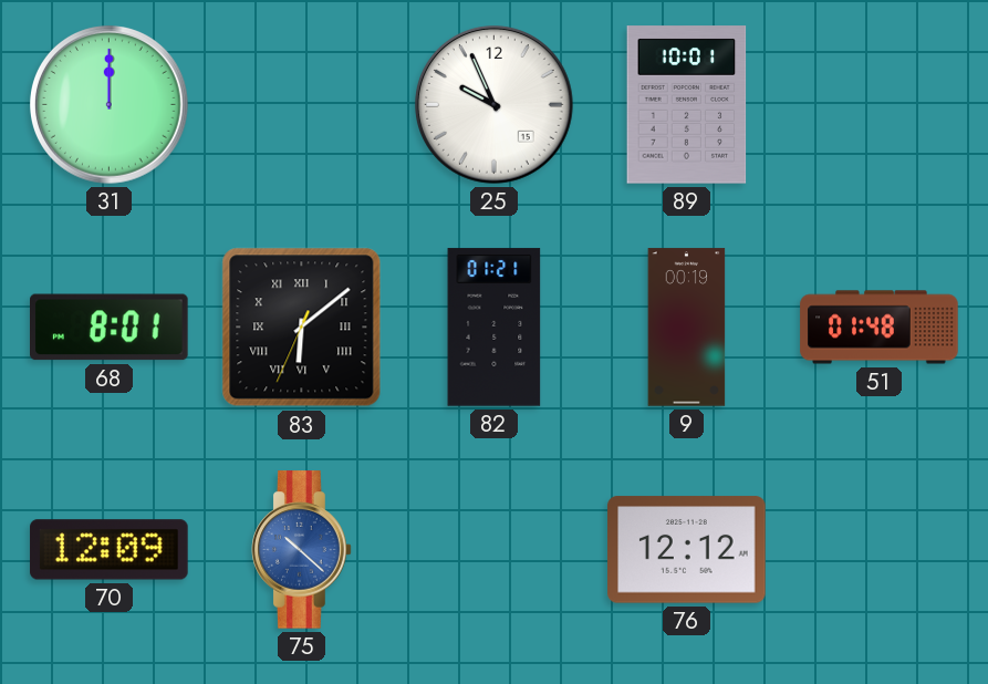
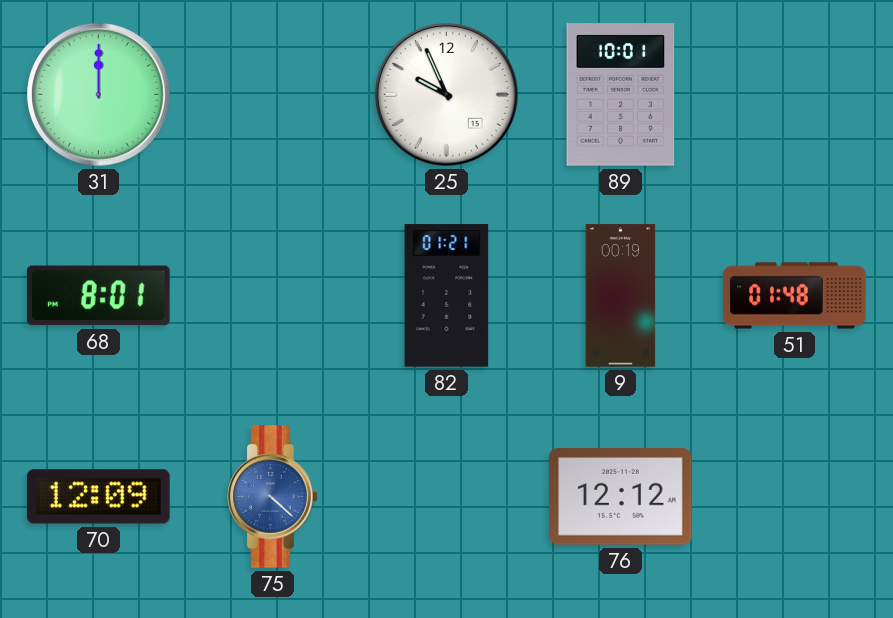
83: 6:08 -> none (302, 328)
75: 10:22 -> 4:22 (273, 497)
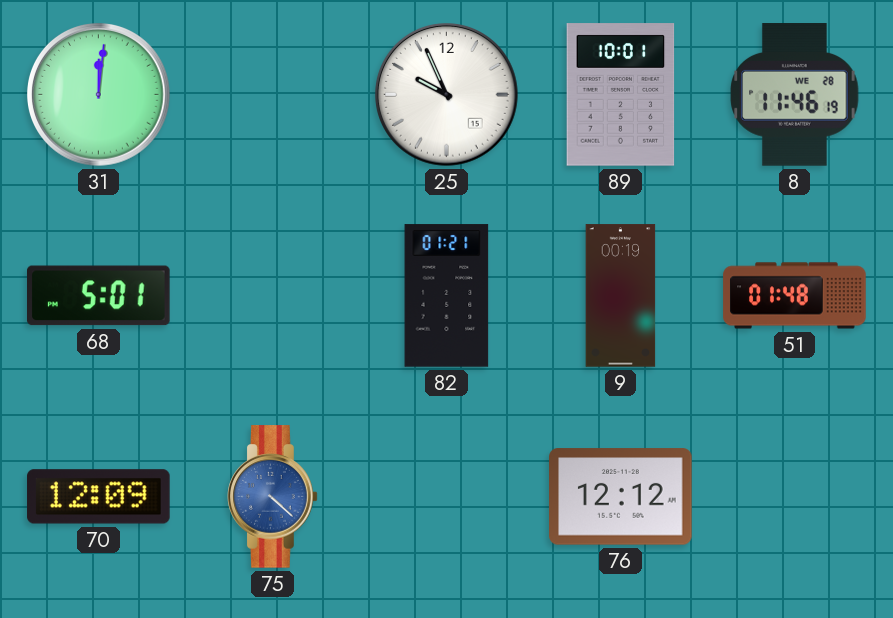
31: 12:00 -> 12:01 (99, 95)
8: none -> 11:46 (795, 95)
68: 8:01 -> 5:01 (99, 296)
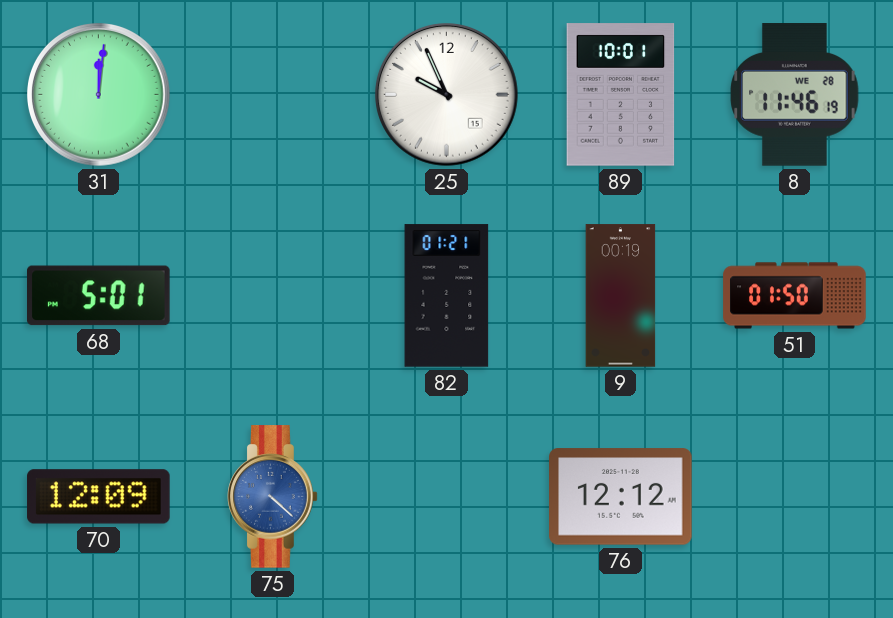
51: 01:48 -> 01:50 (795, 296)
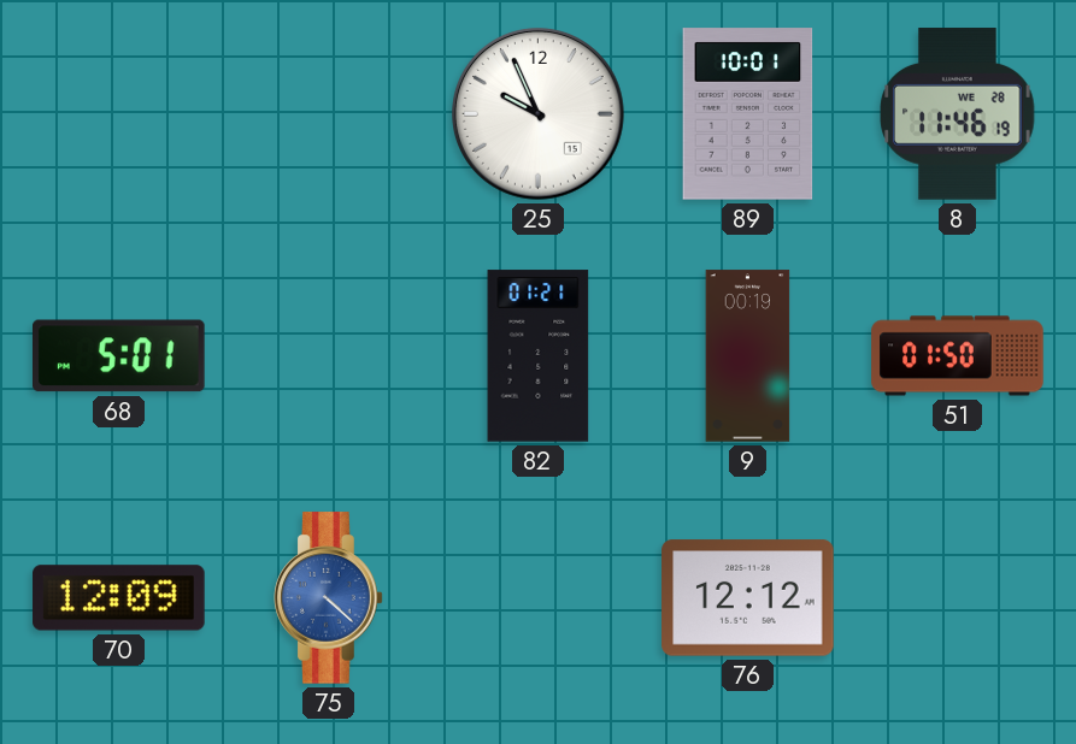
31: 12:01 -> none (99, 95)
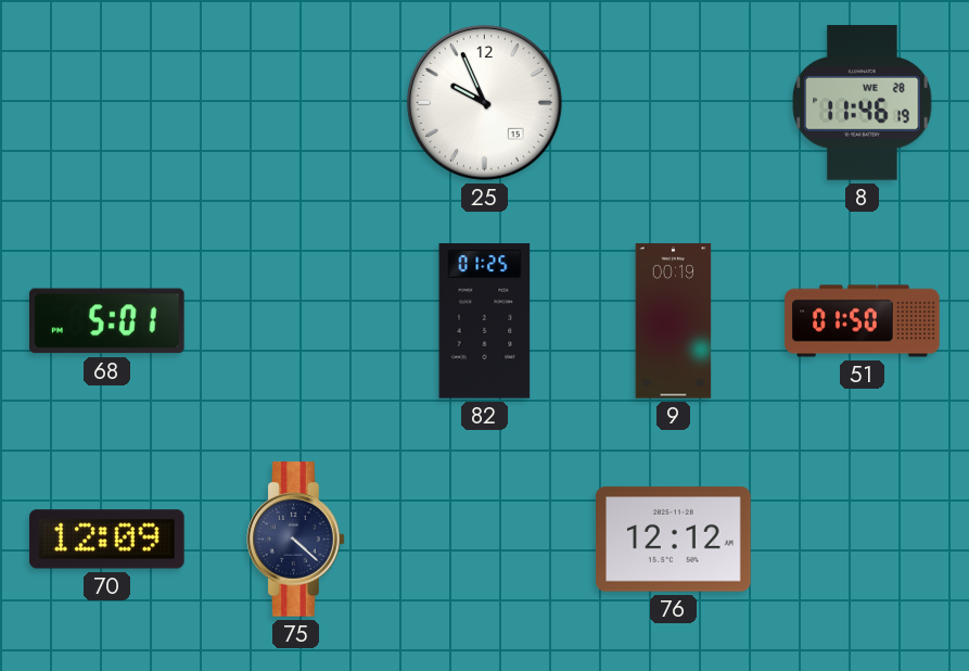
89: 10:01 -> none (748, 114)
82: 01:21 -> 01:25 (485, 321)
75 dial: blue -> navy (296, 540)
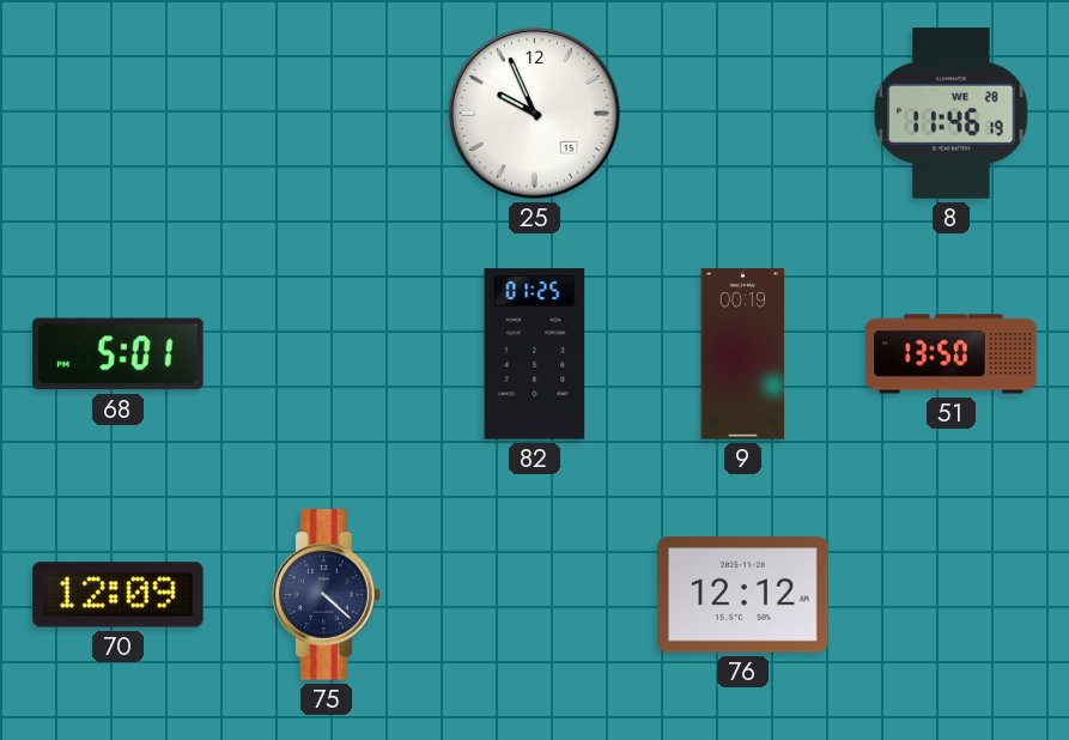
51: 01:50 -> 13:50 (952, 354)
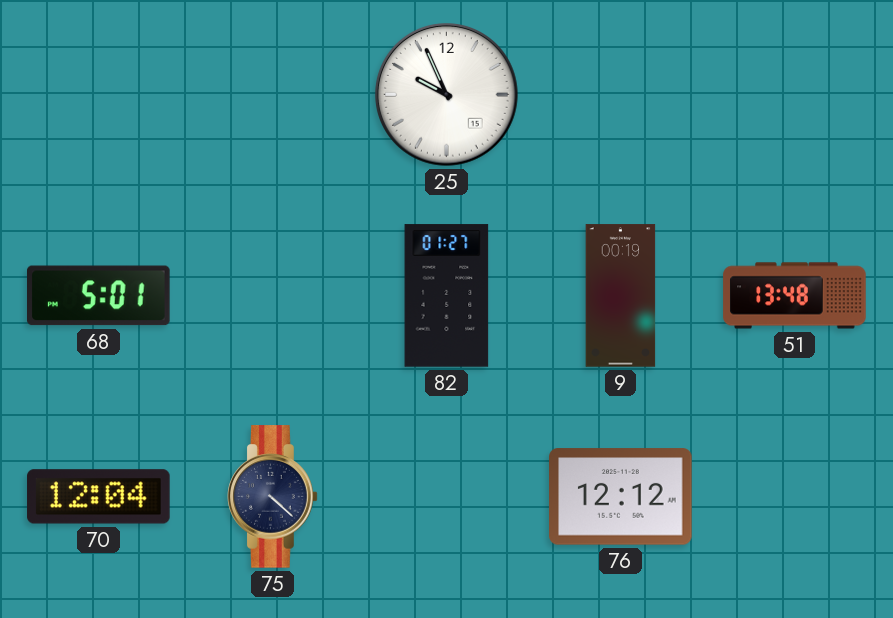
8: 11:46 -> none (952, 114)
82: 01:25 -> 01:27 (447, 296)
51: 13:50 -> 13:48 (795, 296)
70: 12:09 -> 12:04 (99, 497)
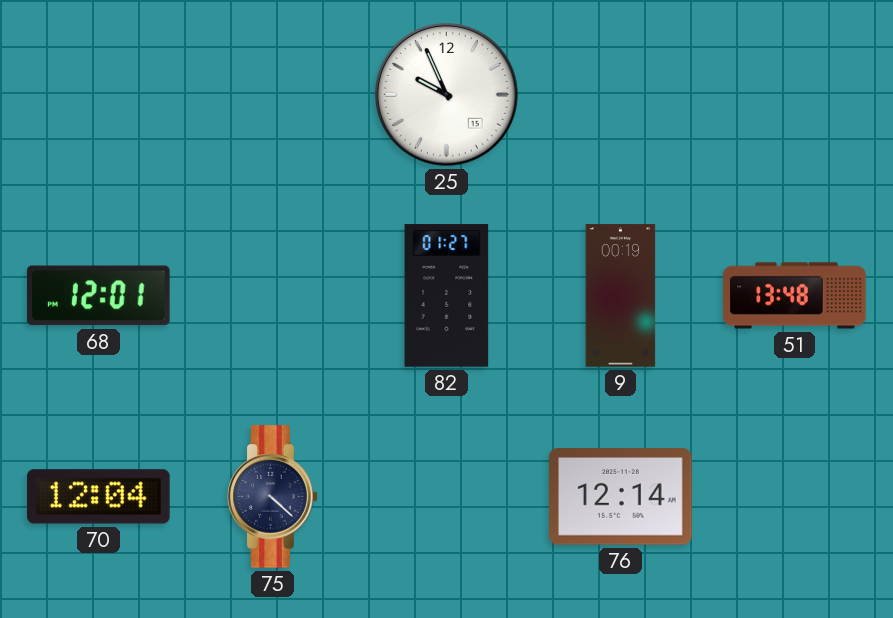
68: 5:01 -> 12:01 (99, 296)
76: 12:12 -> 12:14 (621, 497)
